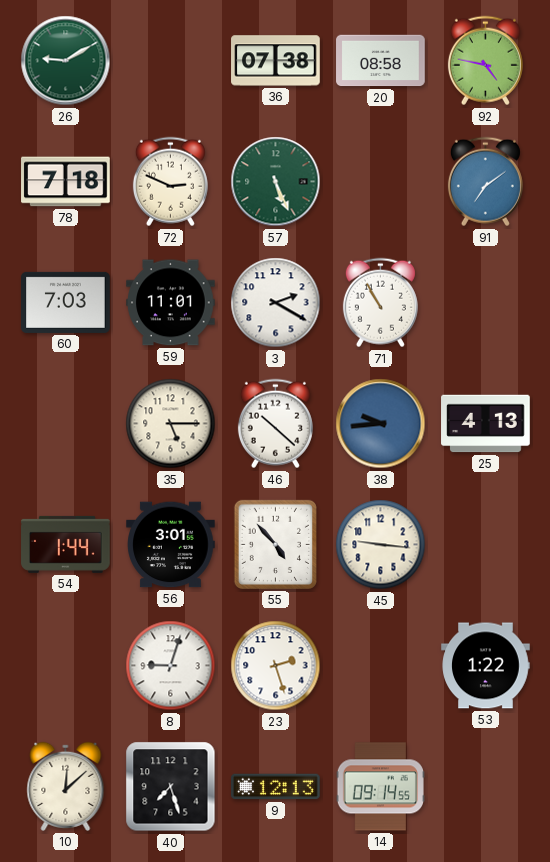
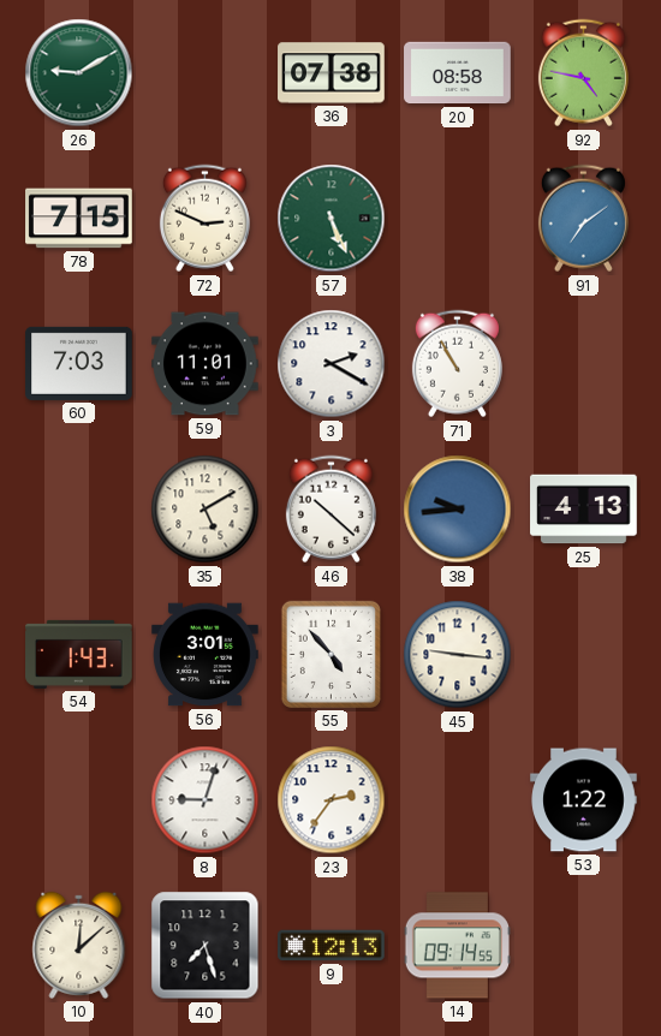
78: 7:18 -> 7:15 (79, 219)
35: 5:15 -> 5:10 (206, 510)
54: 1:44 -> 1:43 (79, 654)
23: 2:27 -> 2:36 (332, 800)
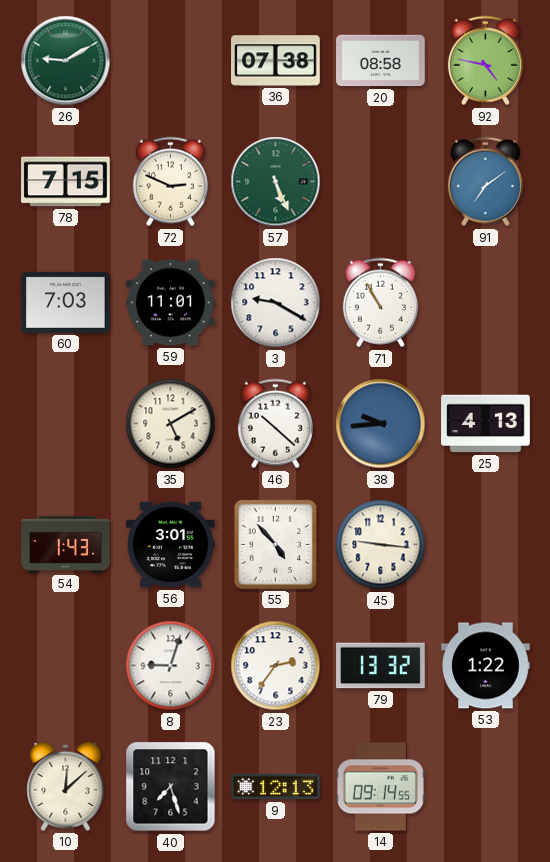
3: 2:20 -> 9:20 (276, 303)
79: none -> 13:32 (381, 666)
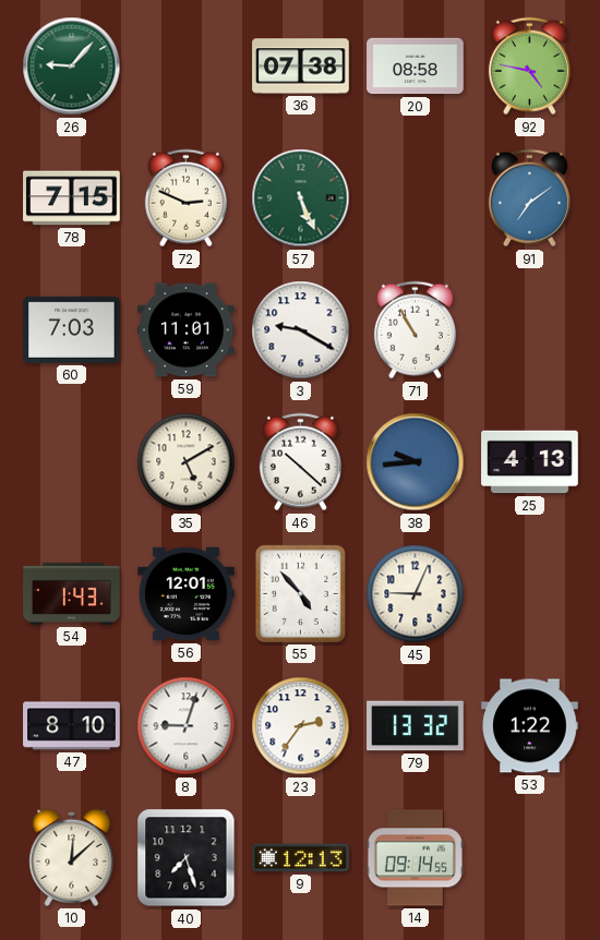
26: 9:10 -> 9:07 (72, 67)
56: 3:01 -> 12:01 (187, 594)
45: 9:16 -> 9:04 (416, 594)
47: none -> 8:10 (72, 726)
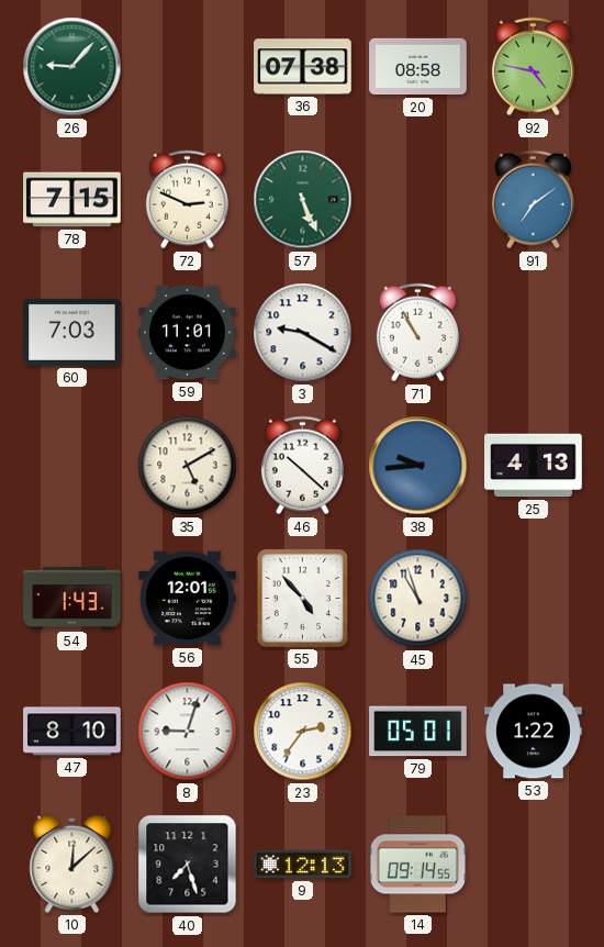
45: 9:04 -> 10:57 (418, 599)
79: 13:32 -> 05:01 (418, 732)
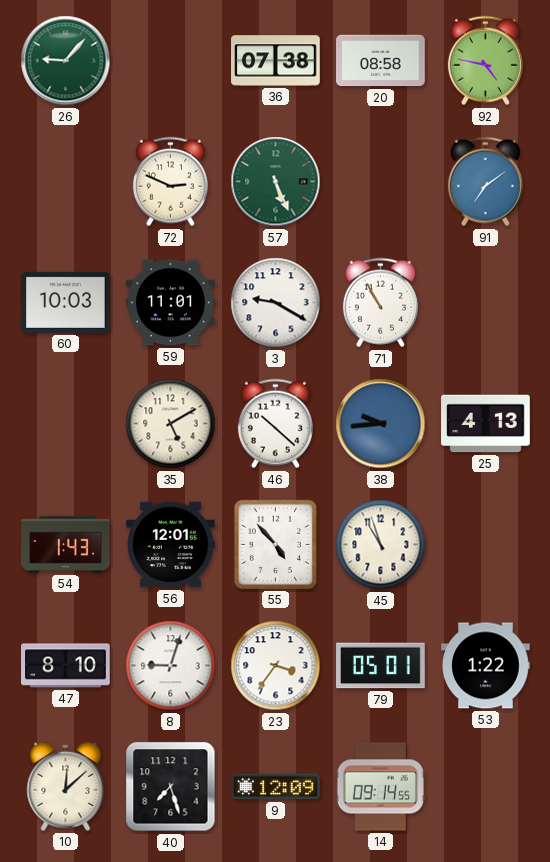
78: 7:15 -> none (72, 200)
60: 7:03 -> 10:03 (66, 302)
23: 2:36 -> 3:36 (276, 666)
9: 12:13 -> 12:09 (276, 787)
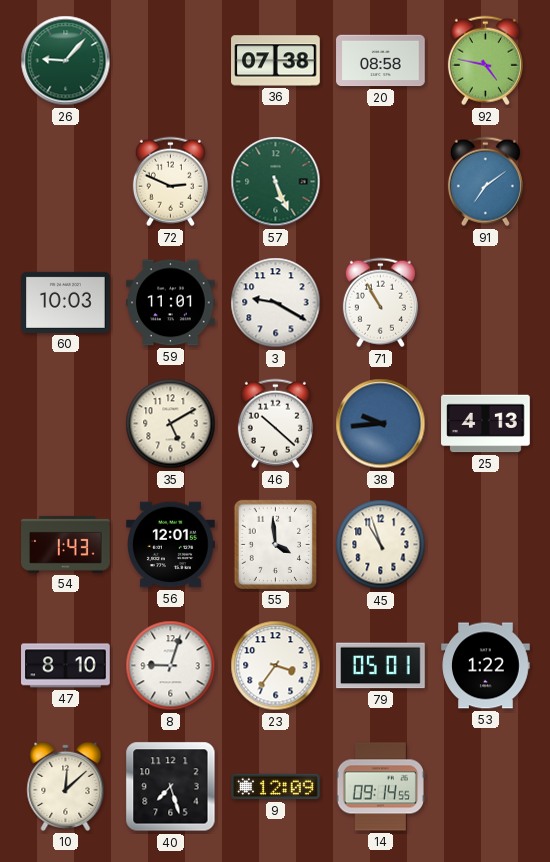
55: 4:53 -> 3:59 (275, 544)
